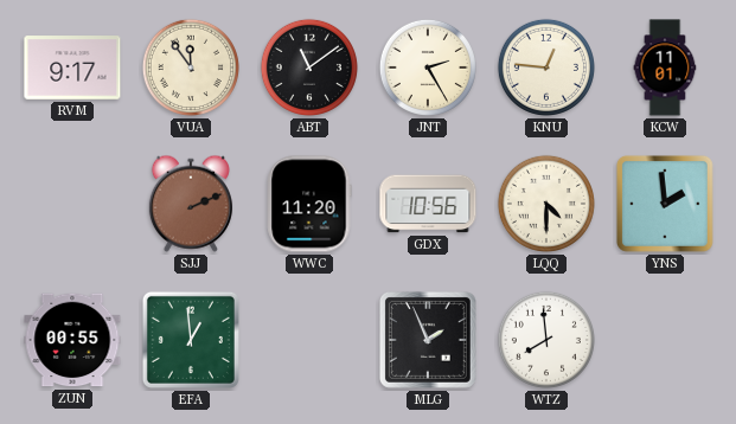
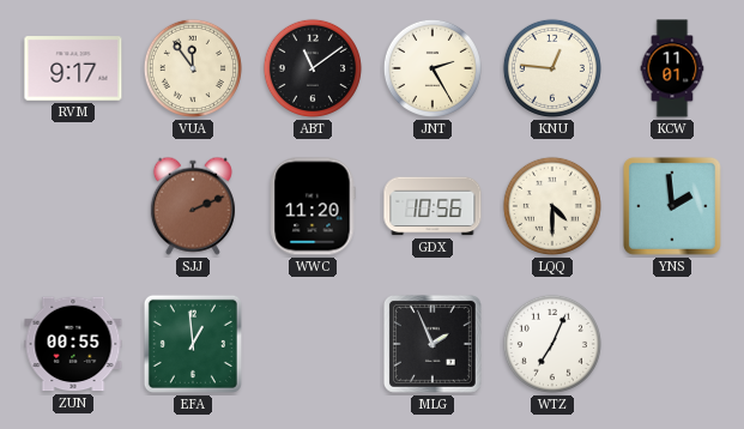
WTZ: 7:59 -> 7:04 (552, 344)
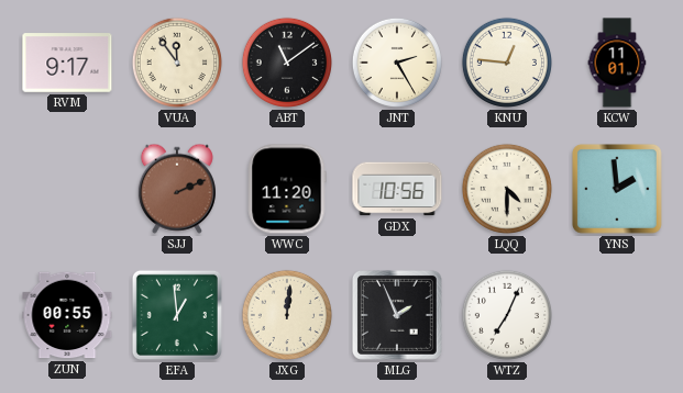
JXG: none -> 12:01 (287, 315)
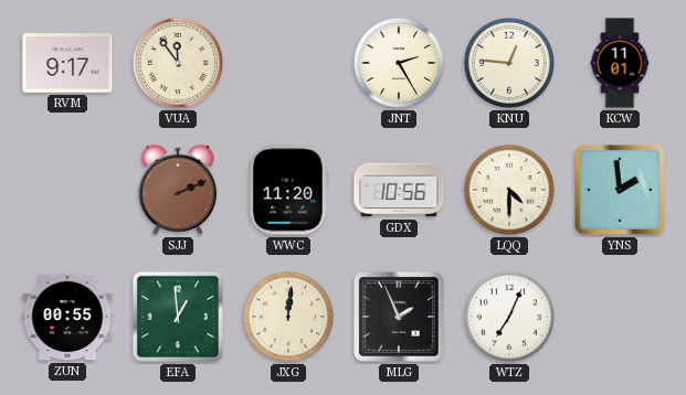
ABT: 11:09 -> none (287, 63)
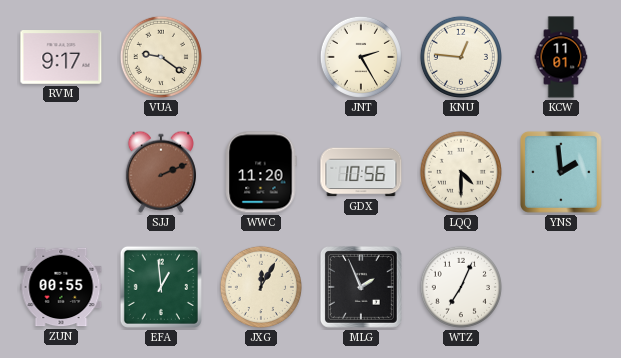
VUA: 11:54 -> 9:21 (161, 57)
JXG: 12:01 -> 12:05 (261, 287)
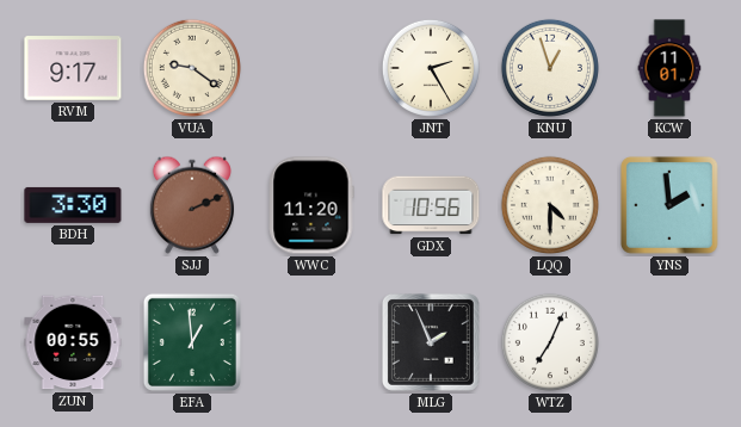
KNU: 12:46 -> 12:57 (550, 68)
BDH: none -> 3:30 (73, 205)
JXG: 12:05 -> none (261, 287)
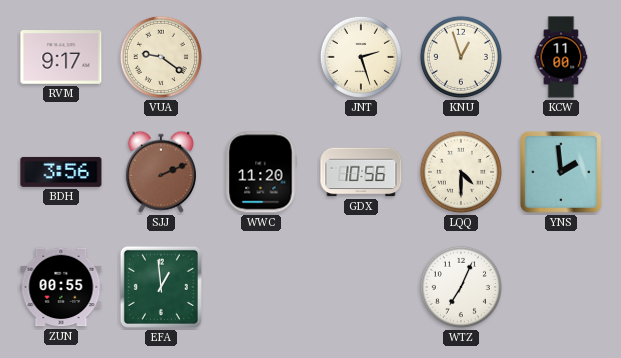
JNT: 2:25 -> 2:27 (361, 57)
KCW: 11:01 -> 11:00 (561, 57)
BDH: 3:30 -> 3:56 (61, 172)
MLG: 1:56 -> none (431, 342)
